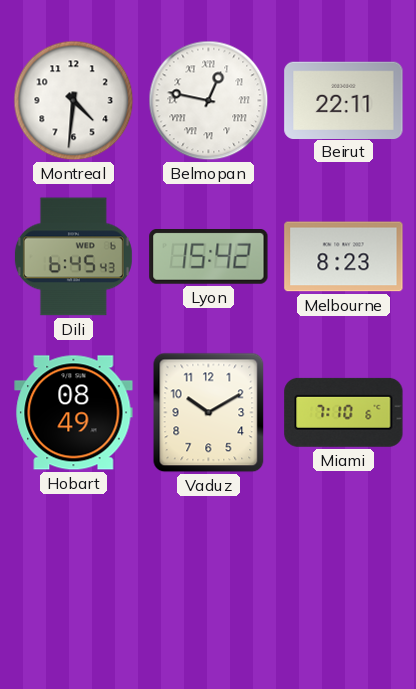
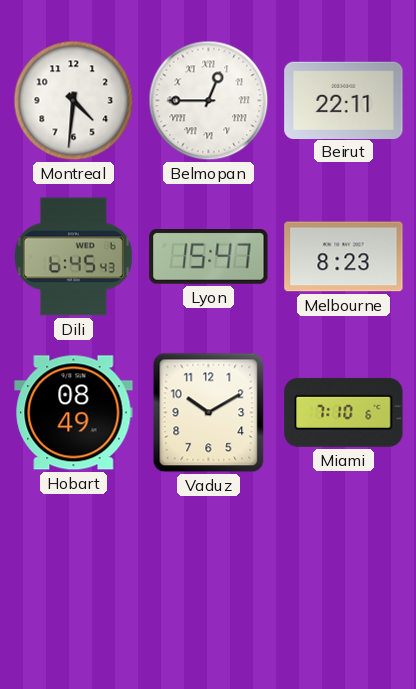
Belmopan: 12:47 -> 12:45 (209, 101)
Lyon: 15:42 -> 15:47 (209, 257)
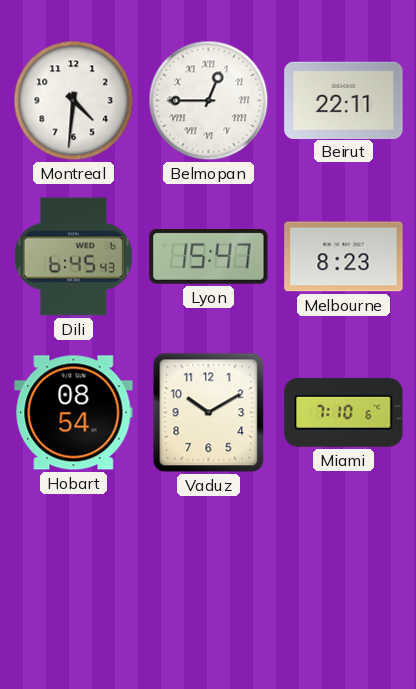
Hobart: 08:49 -> 08:54 (74, 413)
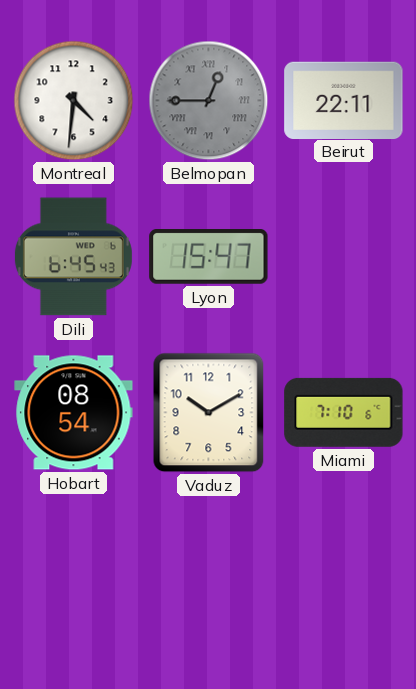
Belmopan dial: white -> grey (209, 101)
Melbourne: 8:23 -> none (344, 257)
